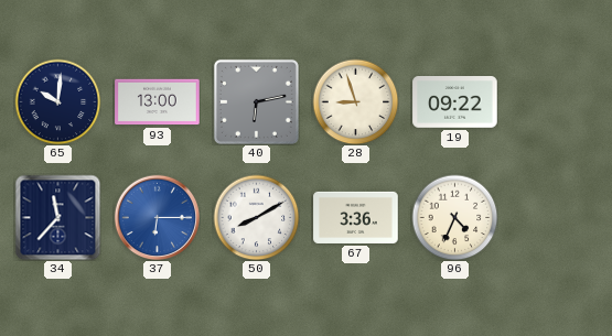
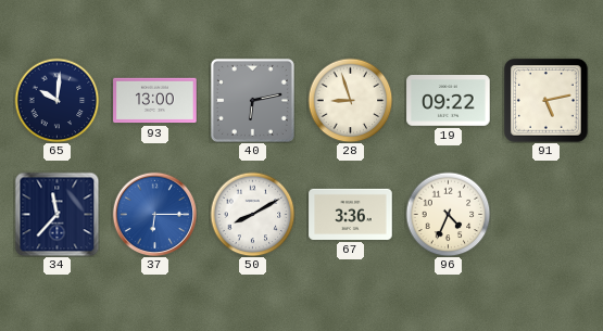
91: none -> 5:13 (547, 101)
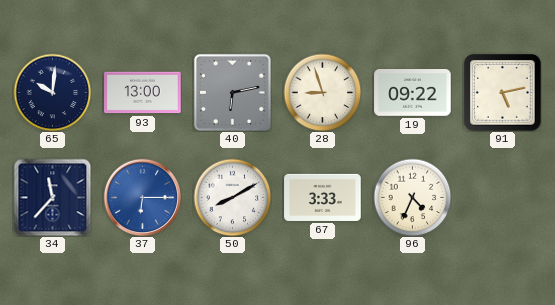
67: 3:36 -> 3:33 (323, 197)
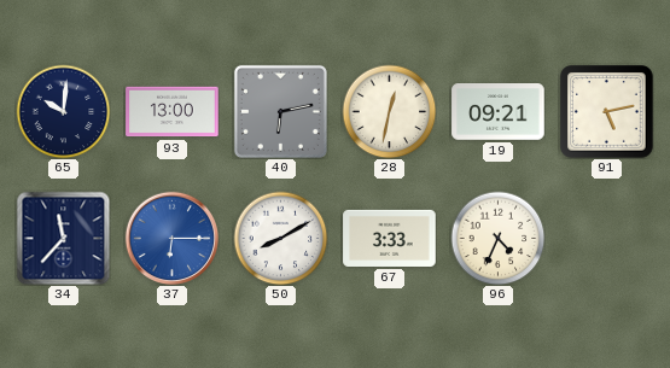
28: 8:57 -> 12:32 (389, 111)
19: 09:22 -> 09:21 (499, 112)
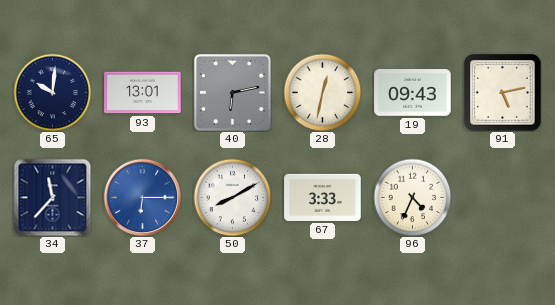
93: 13:00 -> 13:01 (143, 93)
19: 09:21 -> 09:43 (413, 93)
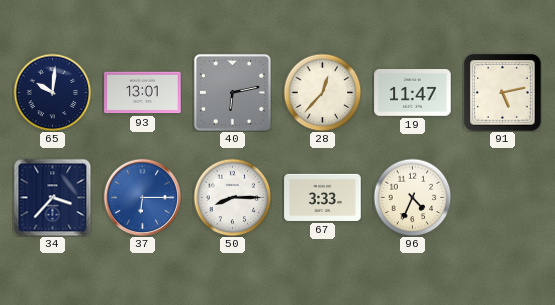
28: 12:32 -> 12:37 (322, 92)
19: 09:43 -> 11:47 (413, 93)
34: 11:37 -> 3:37 (52, 197)
50: 8:10 -> 8:15 (232, 197)
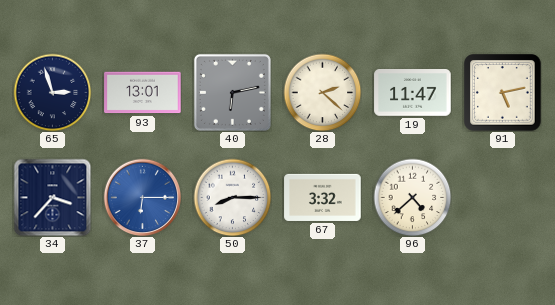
65: 10:01 -> 2:57 (52, 92)
28: 12:37 -> 2:22 (322, 92)
67: 3:33 -> 3:32 (323, 197)
96: 4:34 -> 4:38 (412, 197)
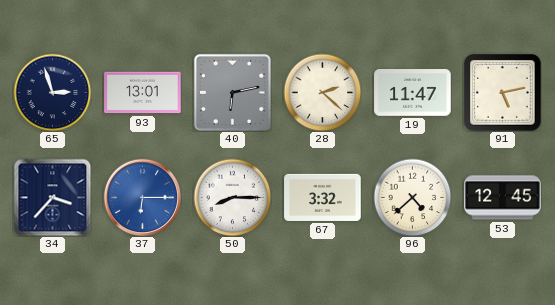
53: none -> 12:45 (503, 198)
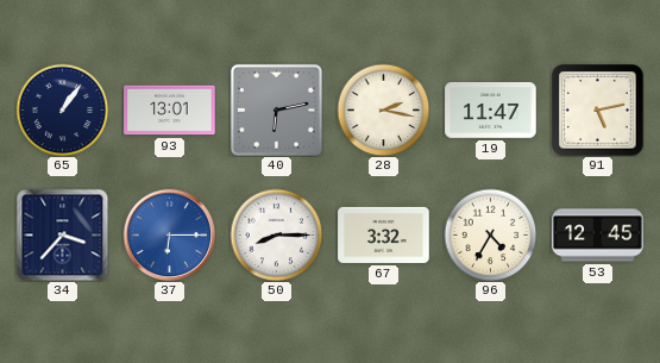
65: 2:57 -> 1:06 (62, 109)
28: 2:22 -> 2:17 (383, 109)
96: 4:38 -> 4:35 (490, 234)
